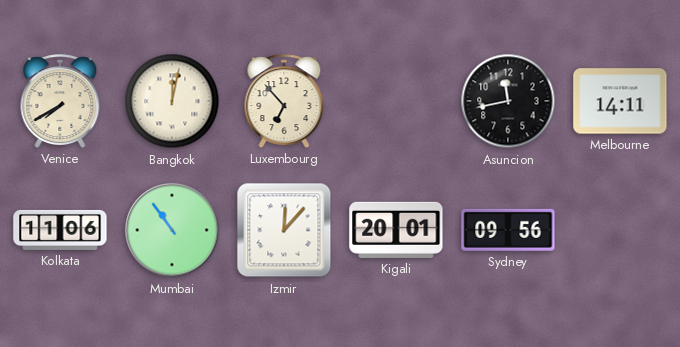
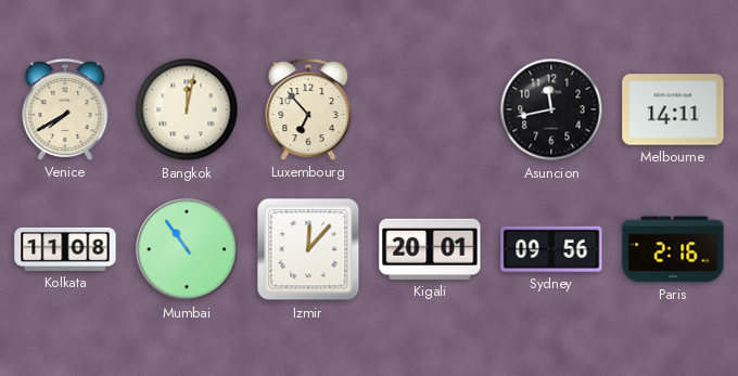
Kolkata: 11:06 -> 11:08 (65, 249)
Paris: none -> 2:16 (673, 249)
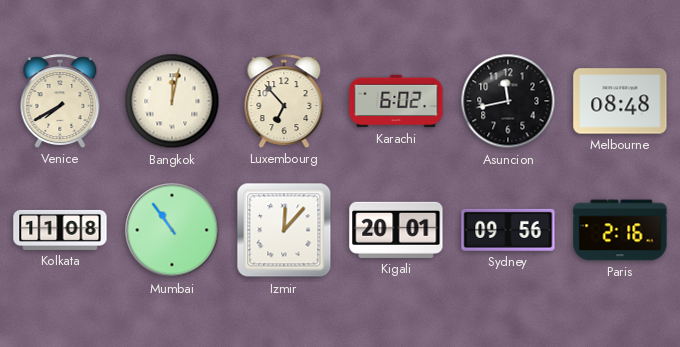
Karachi: none -> 6:02 (396, 101)
Melbourne: 14:11 -> 08:48 (620, 101)
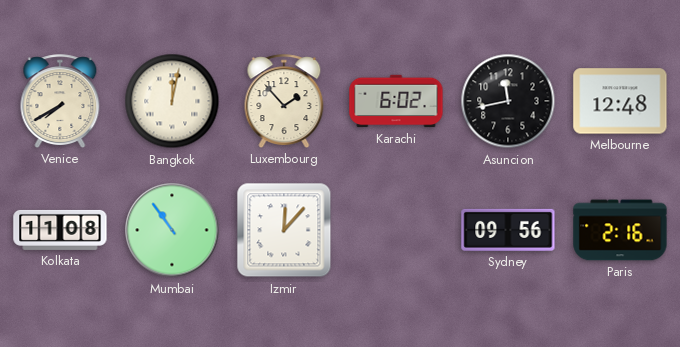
Luxembourg: 6:53 -> 1:53 (284, 101)
Melbourne: 08:48 -> 12:48 (620, 101)
Kigali: 20:01 -> none (396, 230)
